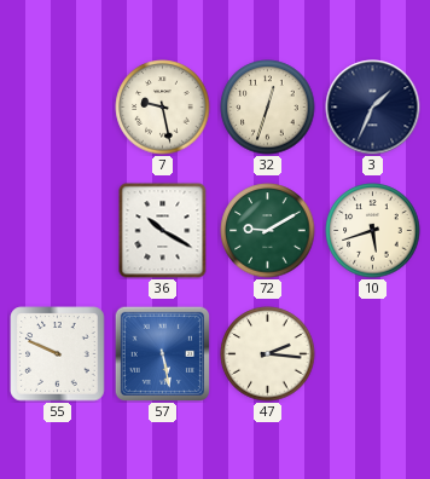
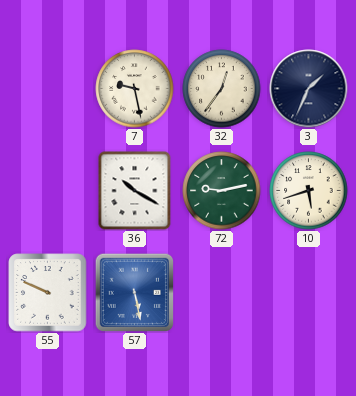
32: 12:33 -> 12:36 (222, 89)
72: 9:10 -> 9:13 (222, 191)
47: 2:16 -> none (268, 354)
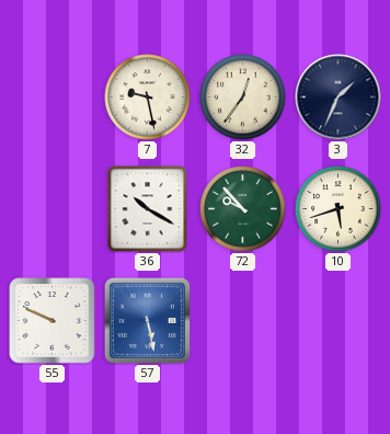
72: 9:13 -> 9:53 (243, 209)
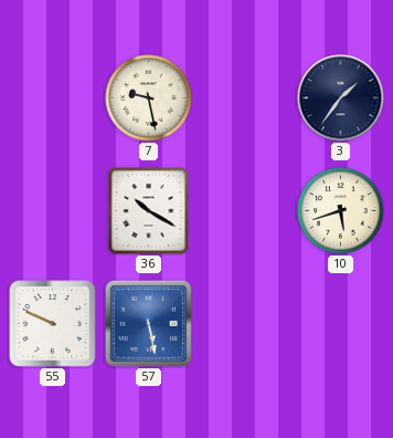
32: 12:36 -> none (243, 98)
3: 1:34 -> 1:36 (341, 98)
72: 9:53 -> none (243, 209)
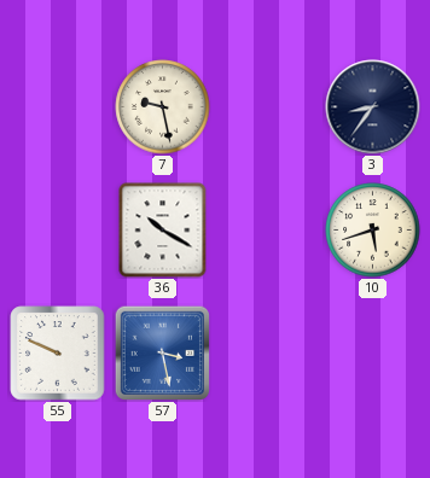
3: 1:36 -> 8:36 (373, 107)
57: 5:28 -> 3:28 (162, 352)
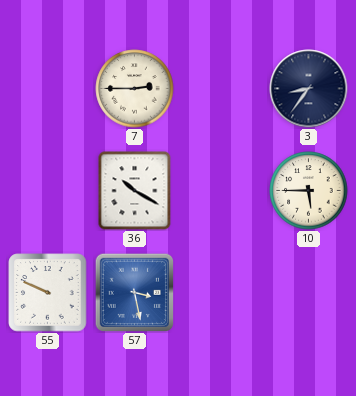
7: 9:28 -> 2:45 (135, 89)
10: 5:42 -> 5:45 (309, 191)
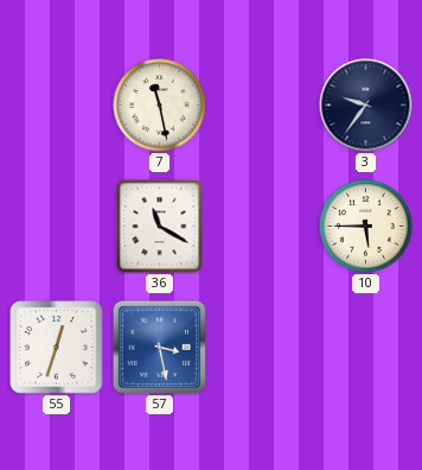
7: 2:45 -> 11:28 (160, 106)
3: 8:36 -> 9:36 (366, 106)
36: 10:20 -> 11:20 (160, 227)
55: 9:49 -> 12:33 (57, 348)
